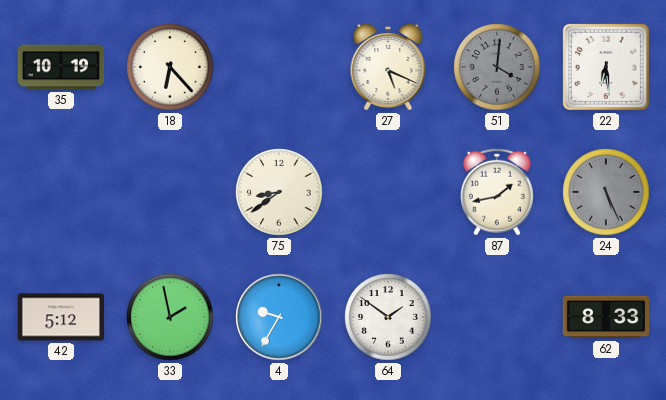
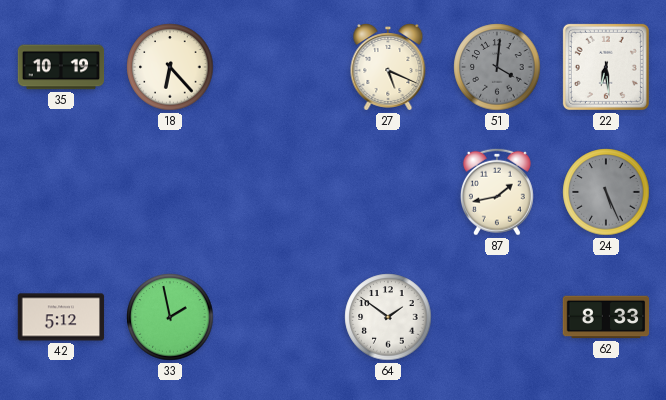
75: 8:39 -> none (279, 192)
4: 9:35 -> none (279, 317)
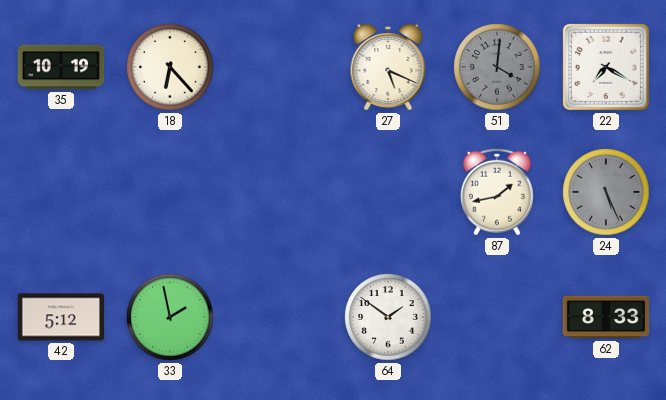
22: 6:29 -> 7:20 (606, 67)
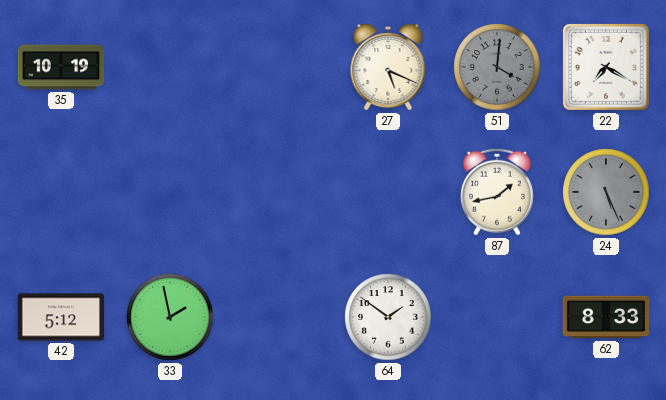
18: 6:23 -> none (170, 67)
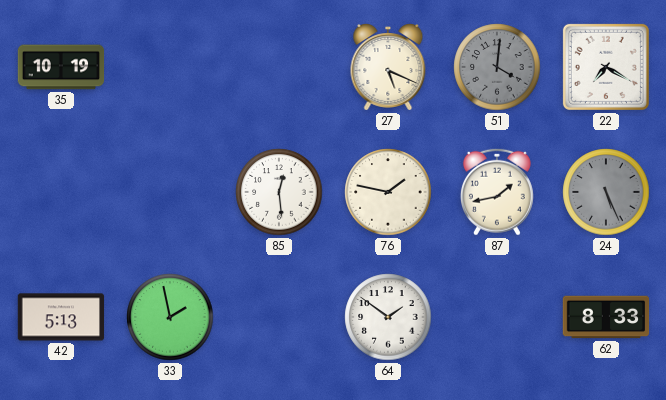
85: none -> 12:29 (279, 192)
76: none -> 1:47 (388, 192)
42: 5:12 -> 5:13 (61, 317)
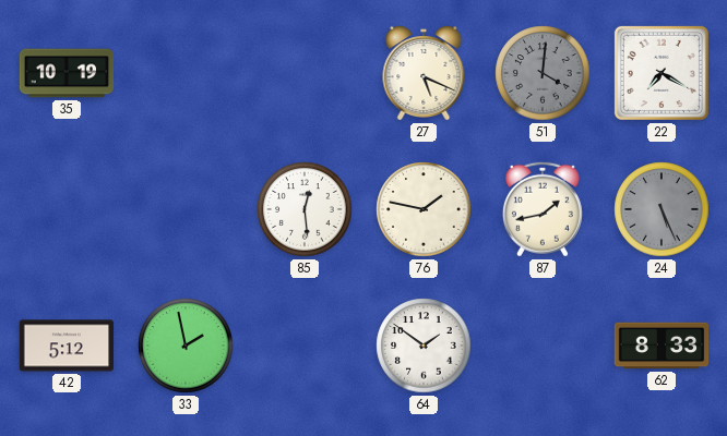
42: 5:13 -> 5:12 (67, 346)
